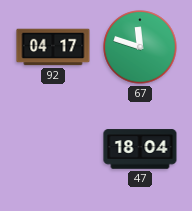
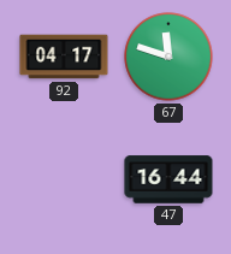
47: 18:04 -> 16:44 (168, 179)
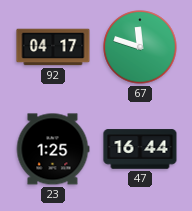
23: none -> 1:25 (53, 149)
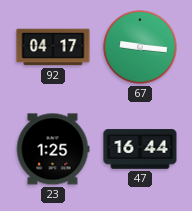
67: 11:48 -> 9:16 (140, 47)
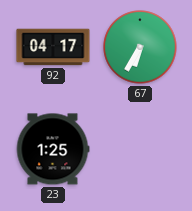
67: 9:16 -> 6:35 (140, 47)
47: 16:44 -> none (140, 149)
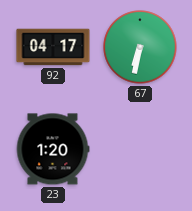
67: 6:35 -> 6:32 (140, 47)
23: 1:25 -> 1:20 (53, 149)
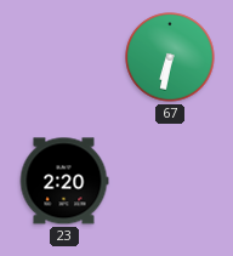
92: 04:17 -> none (53, 47)
23: 1:20 -> 2:20 (64, 181)
